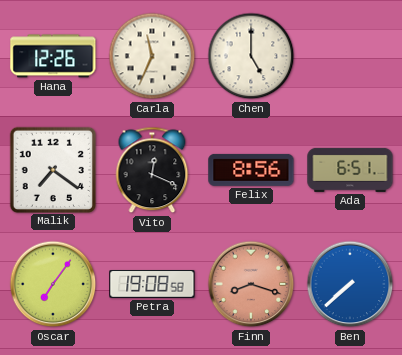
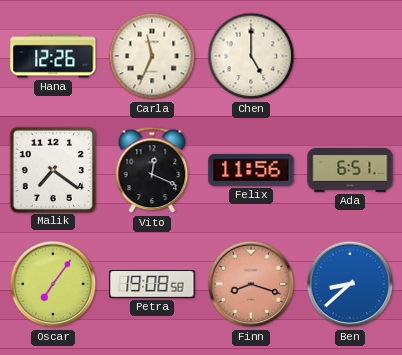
Felix: 8:56 -> 11:56 (251, 170)
Ben: 7:38 -> 8:38 (350, 284)
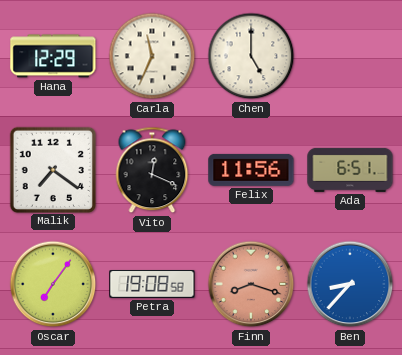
Hana: 12:26 -> 12:29 (53, 56)
Ben: 8:38 -> 8:37 (350, 284)
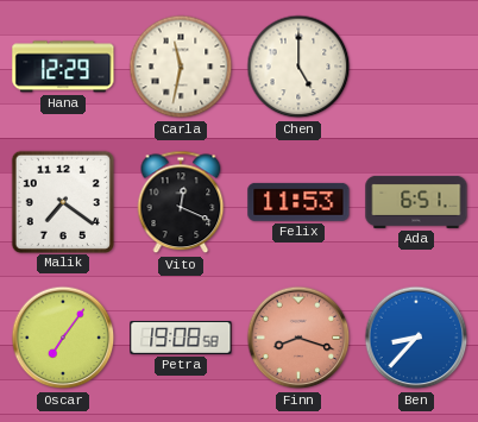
Carla: 11:34 -> 11:32 (181, 67)
Felix: 11:56 -> 11:53 (298, 202)
